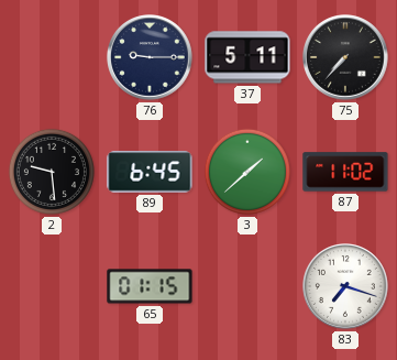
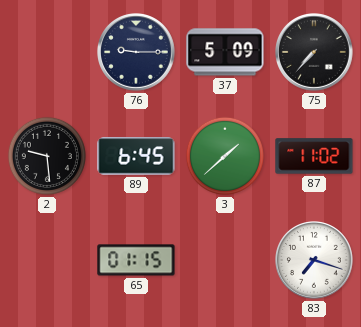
37: 5:11 -> 5:09 (225, 52)
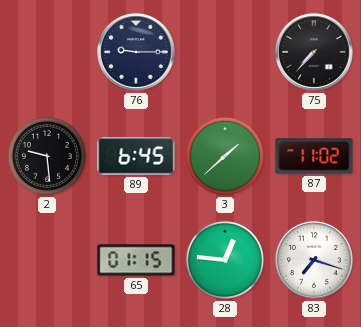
37: 5:09 -> none (225, 52)
28: none -> 12:46 (225, 260)
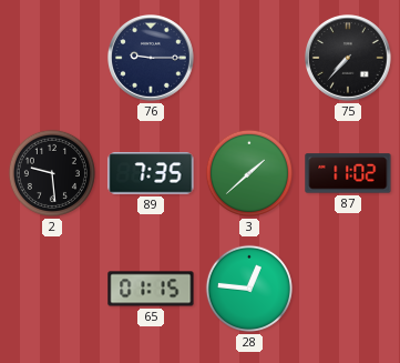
89: 6:45 -> 7:35 (151, 173)
83: 7:18 -> none (315, 261)
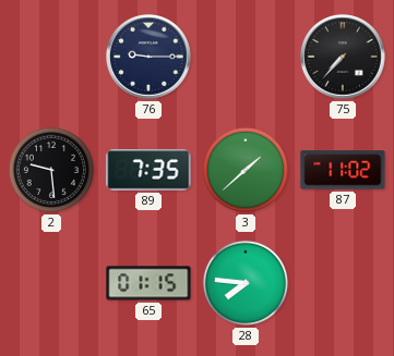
28: 12:46 -> 7:46 (246, 283)
